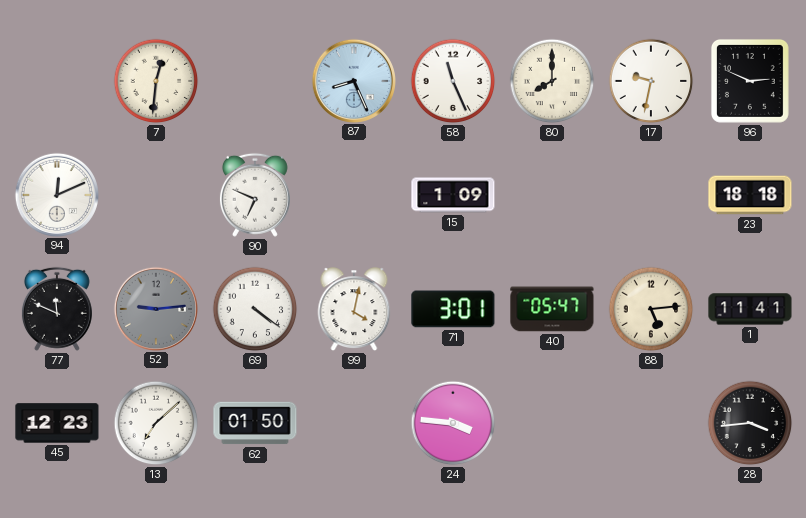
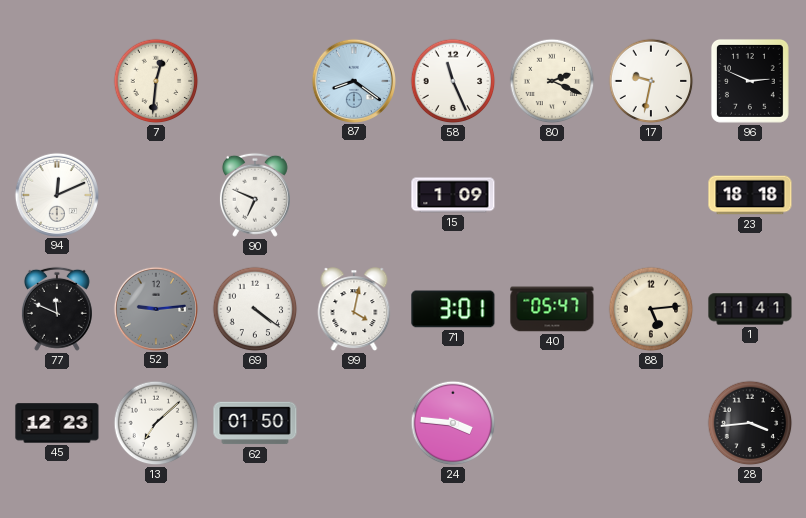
87: 8:26 -> 8:21 (353, 80)
80: 8:00 -> 2:19 (552, 81)
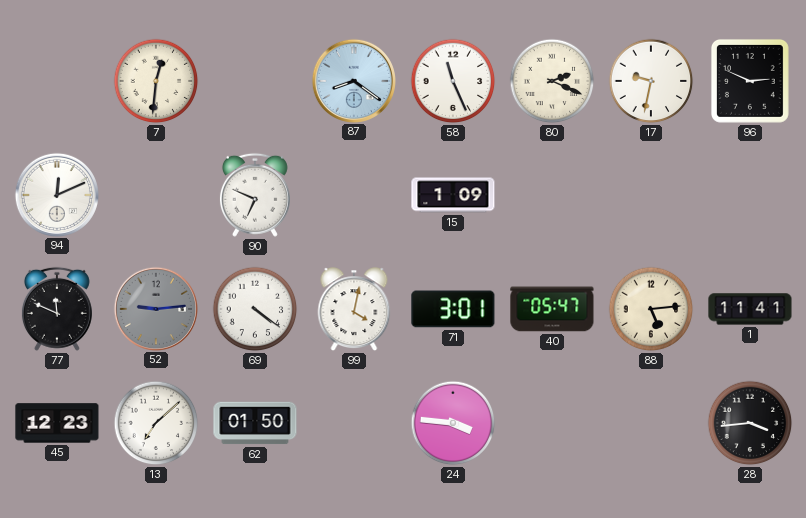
23: 18:18 -> none (750, 195)
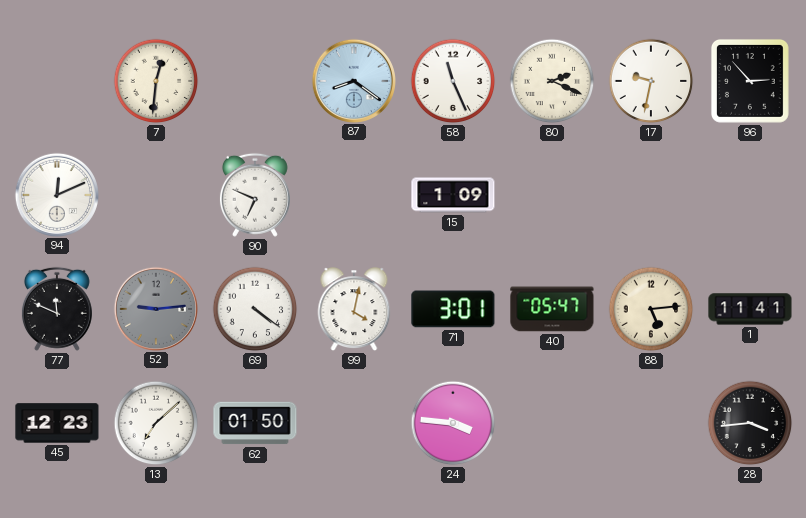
96: 2:49 -> 2:53 (750, 81)
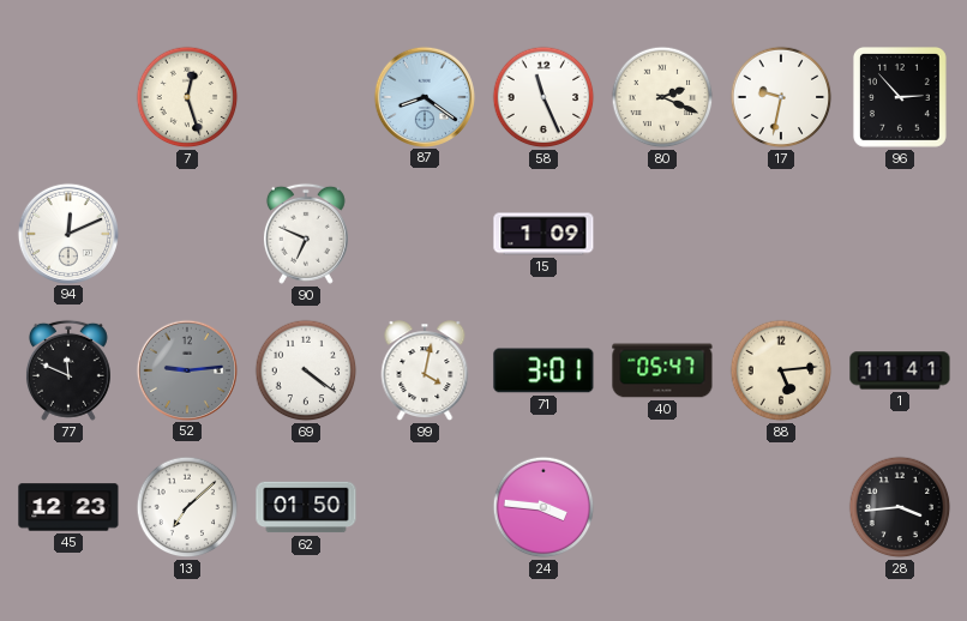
7: 12:31 -> 12:27 (187, 97)
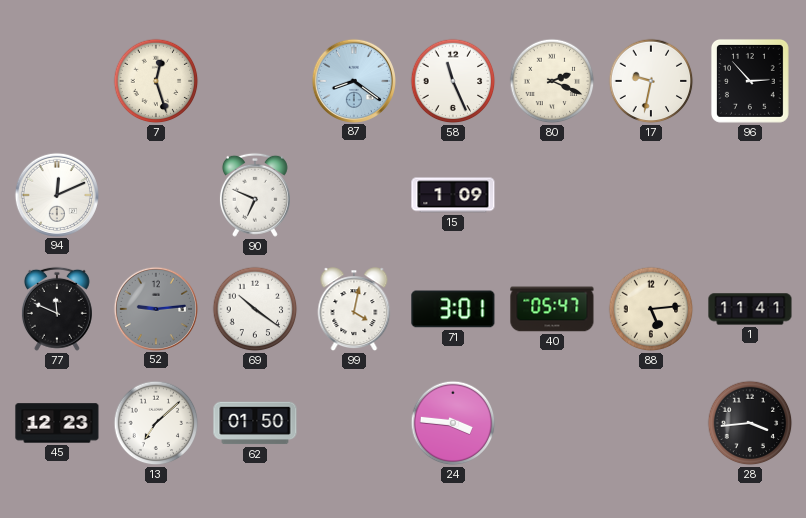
69: 4:21 -> 10:21 (255, 309)
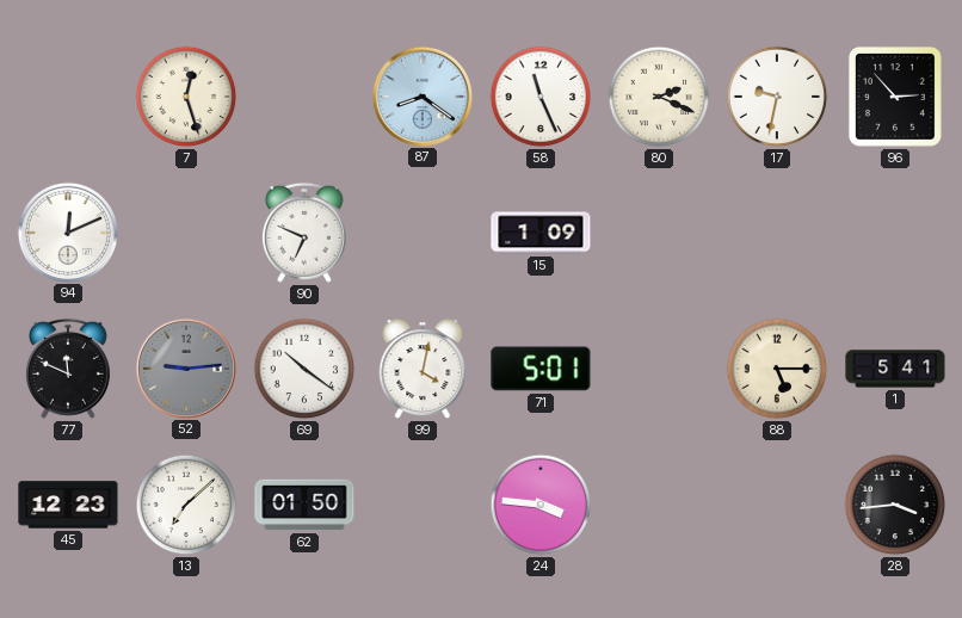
71: 3:01 -> 5:01 (541, 369)
40: 05:47 -> none (552, 309)
88: 5:14 -> 5:15 (777, 369)
1: 11:41 -> 5:41 (895, 369)
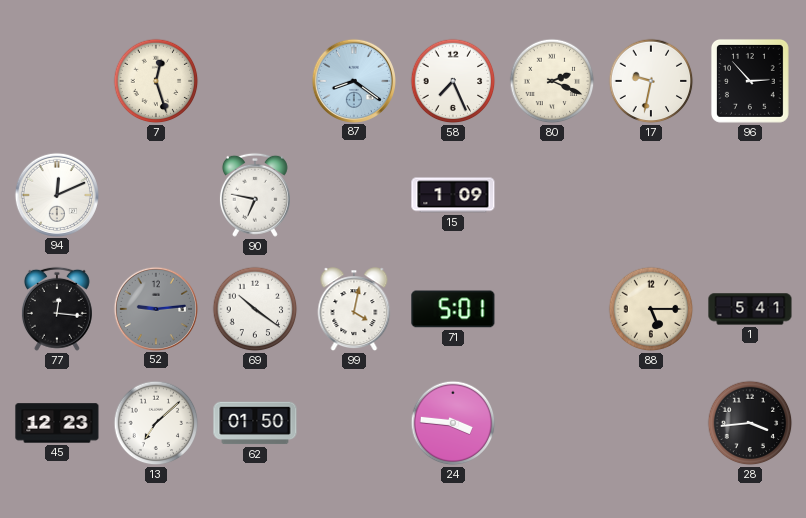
58: 11:26 -> 7:26 (453, 81)
90: 6:49 -> 6:47 (255, 195)
77: 11:49 -> 12:16 (57, 309)
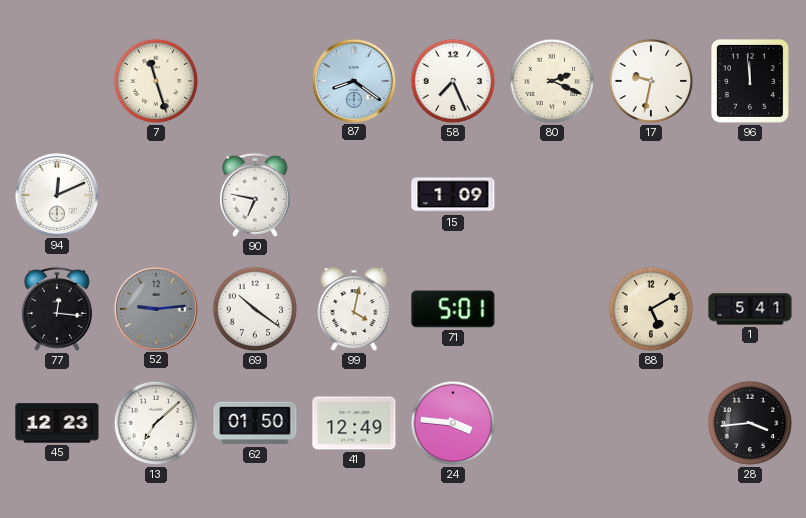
7: 12:27 -> 11:27 (156, 81)
96: 2:53 -> 11:59 (750, 81)
88: 5:15 -> 5:10 (651, 309)
41: none -> 12:49 (354, 423)
